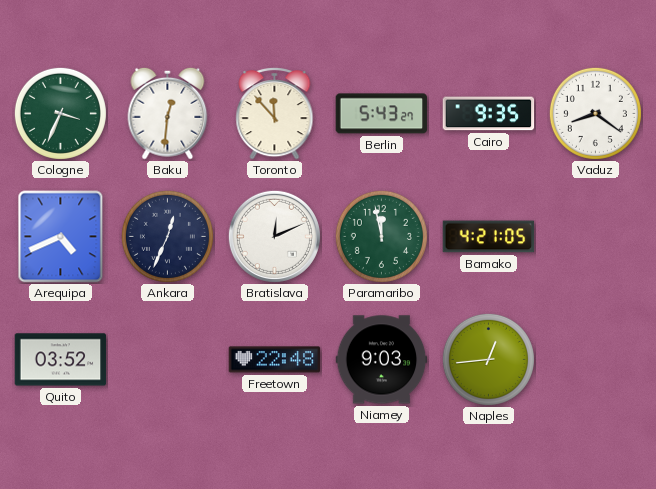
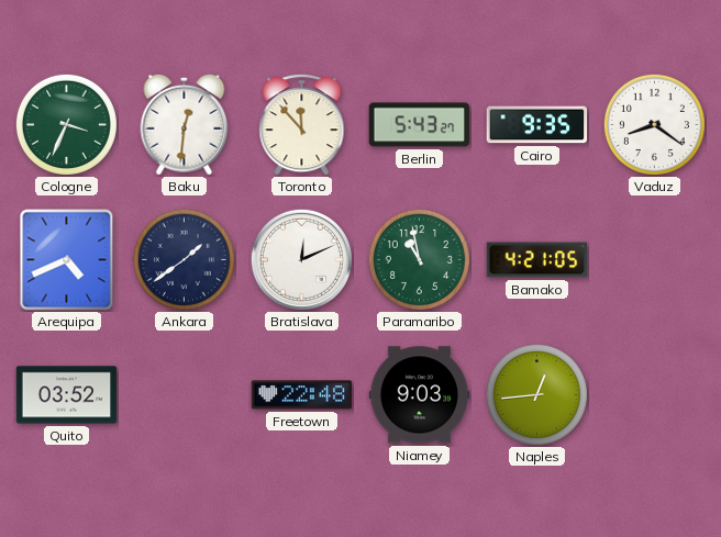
Ankara: 12:34 -> 1:39 (184, 259)
Paramaribo: 11:58 -> 10:58 (419, 259)
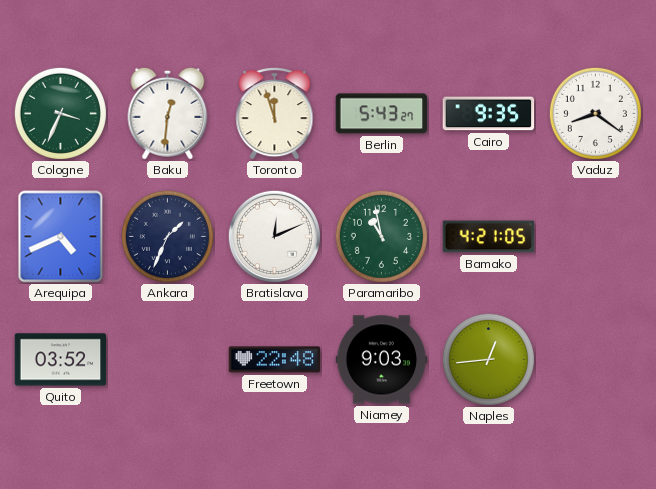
Toronto: 11:53 -> 11:57 (275, 113)
Ankara: 1:39 -> 1:34 (167, 236)
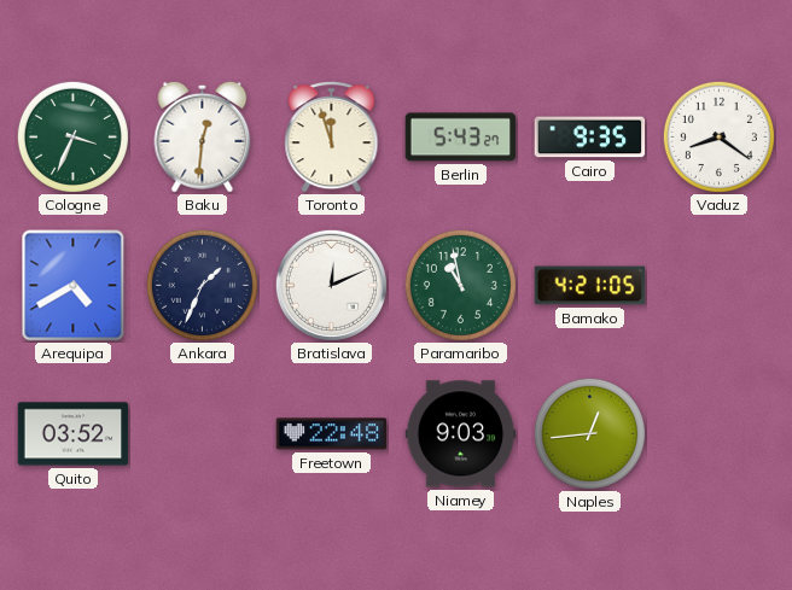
Arequipa: 4:41 -> 4:40 (74, 286)
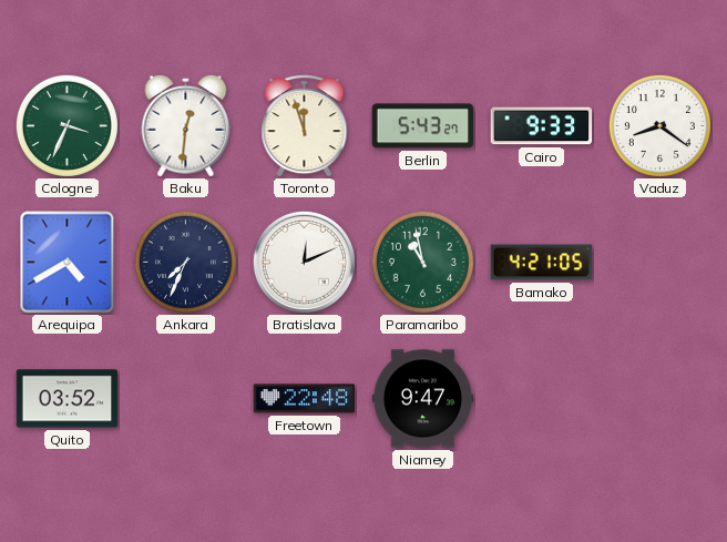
Cairo: 9:35 -> 9:33 (542, 126)
Ankara: 1:34 -> 7:34 (185, 262)
Niamey: 9:03 -> 9:47 (423, 399)
Naples: 12:44 -> none (589, 433)
